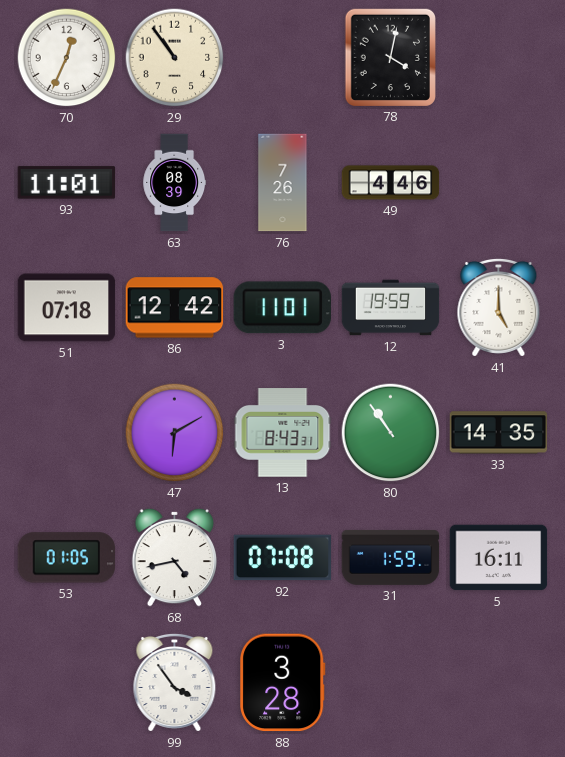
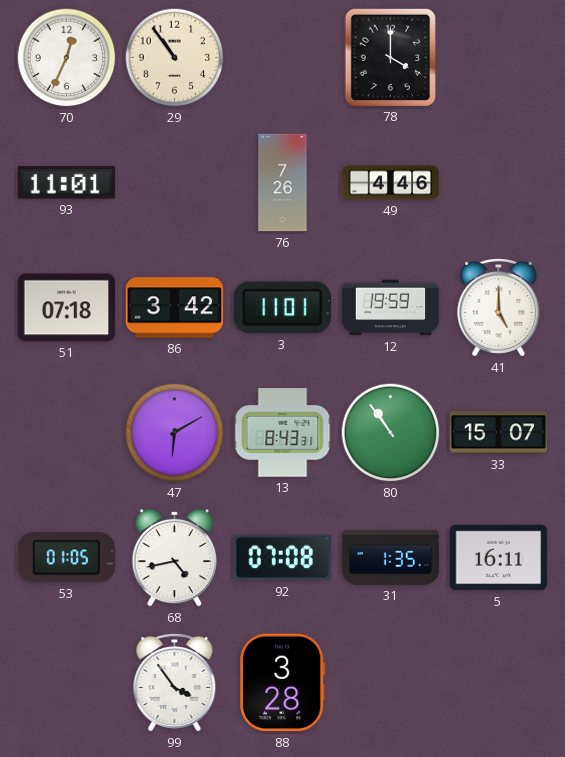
78: 4:02 -> 4:00 (390, 57)
63: 08:39 -> none (174, 183)
86: 12:42 -> 3:42 (175, 308)
33: 14:35 -> 15:07 (499, 433)
31: 1:59 -> 1:35 (391, 557)
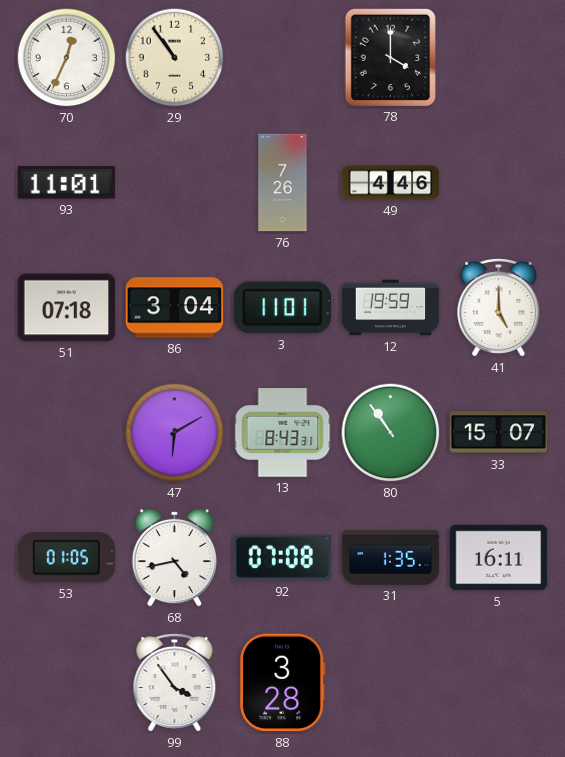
86: 3:42 -> 3:04 (175, 308)
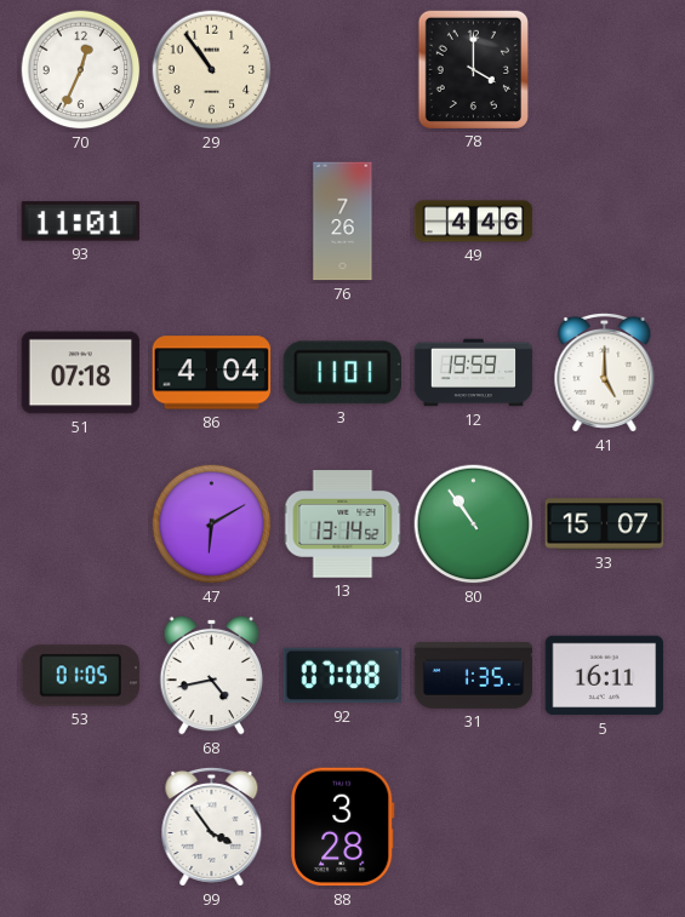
86: 3:04 -> 4:04 (212, 373)
13: 8:43 -> 13:14 (343, 525)
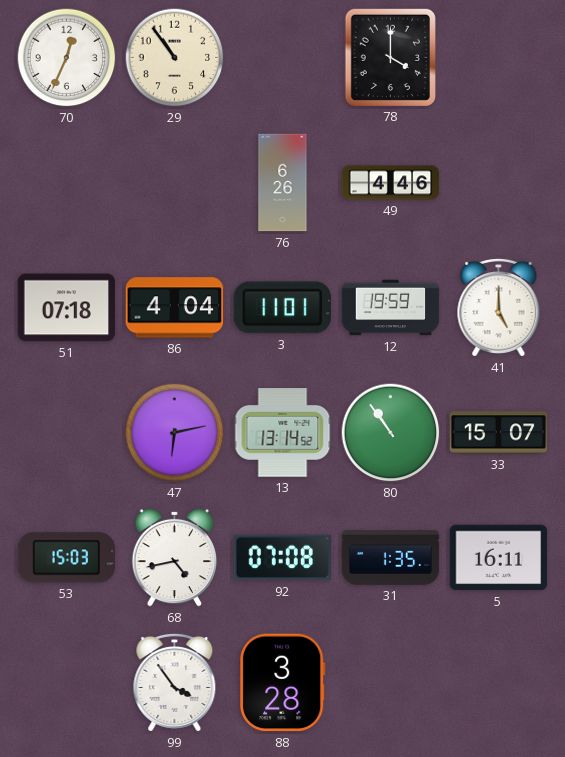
93: 11:01 -> none (81, 222)
76: 7:26 -> 6:26 (283, 183)
47: 6:10 -> 6:13 (175, 433)
53: 01:05 -> 15:03 (67, 558)
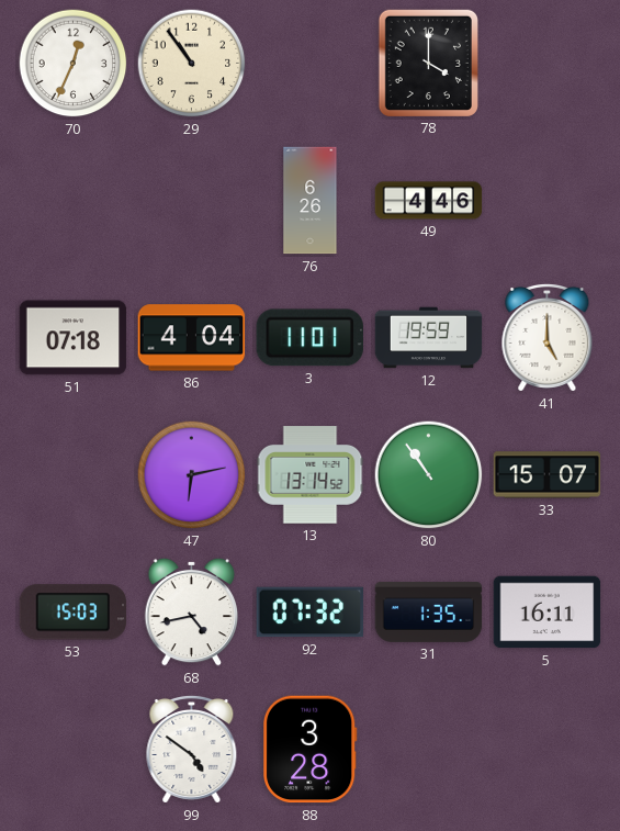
92: 07:08 -> 07:32 (311, 613)
99: 3:54 -> 4:51 (192, 749)
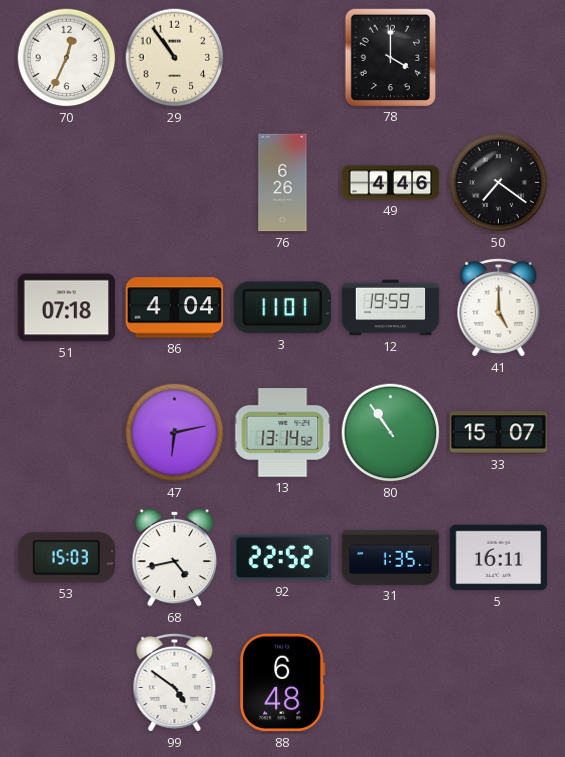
50: none -> 7:21 (499, 183)
92: 07:32 -> 22:52 (283, 558)
88: 3:28 -> 6:48 (283, 683)
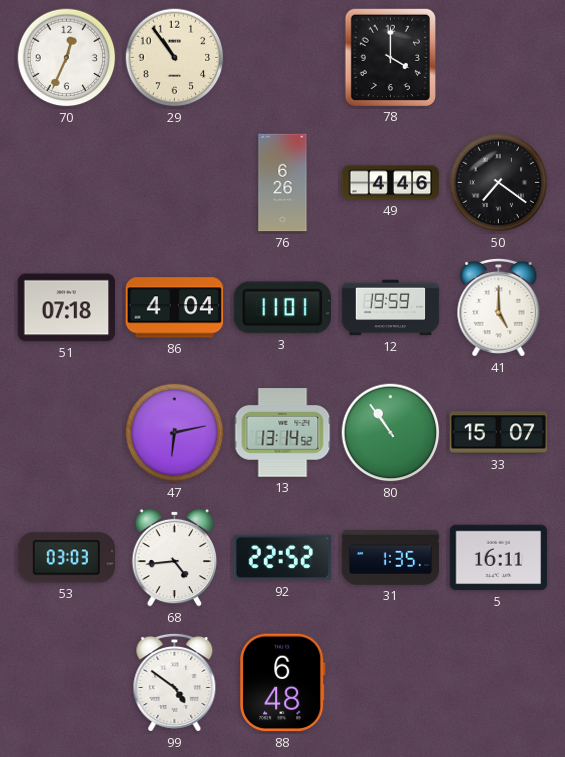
53: 15:03 -> 03:03 (67, 558)
68: 4:43 -> 4:44 (175, 557)
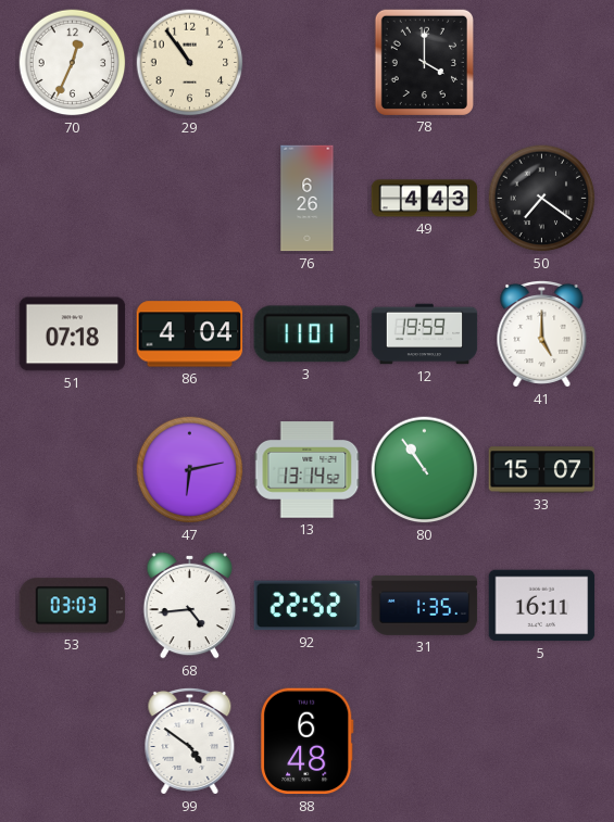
49: 4:46 -> 4:43 (425, 199)
